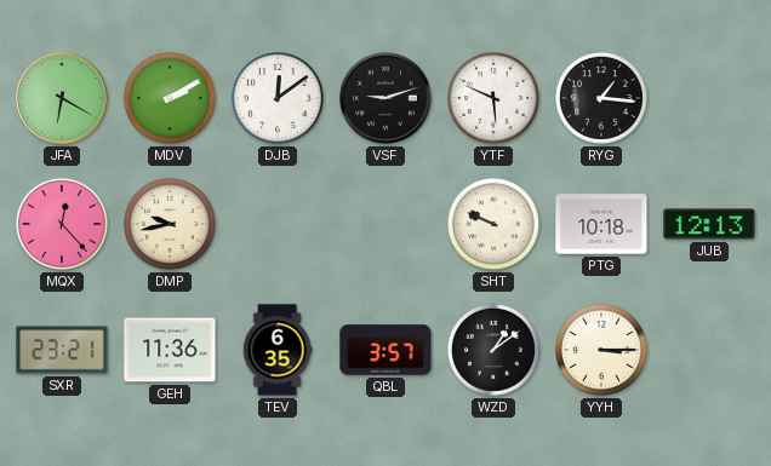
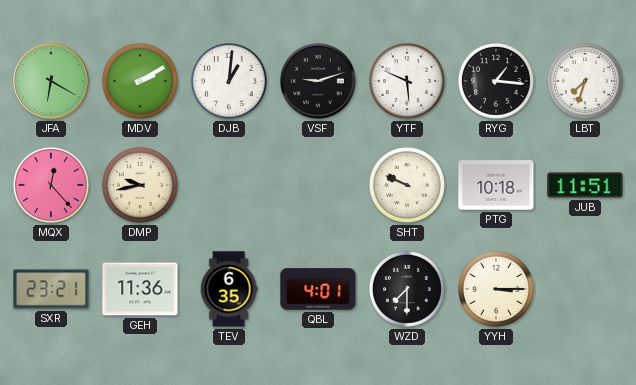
DJB: 12:09 -> 1:01 (229, 81)
LBT: none -> 7:33 (585, 81)
JUB: 12:13 -> 11:51 (585, 185)
QBL: 3:57 -> 4:01 (318, 289)
WZD: 1:09 -> 7:30 (407, 289)
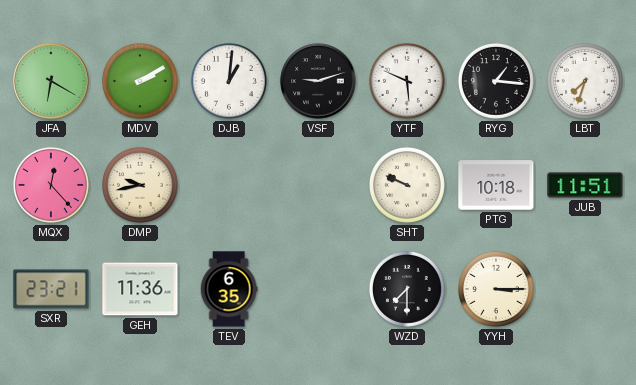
QBL: 4:01 -> none (318, 289)
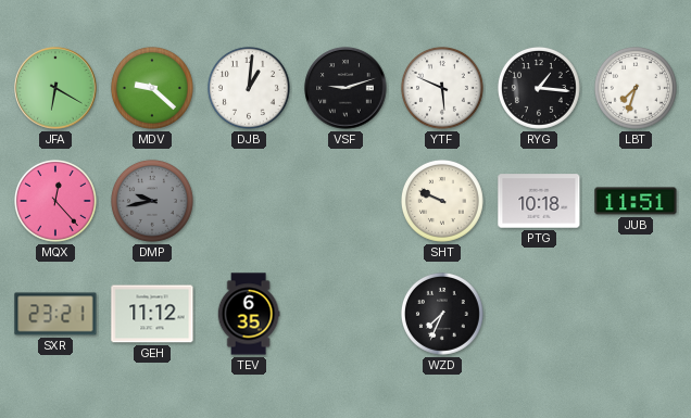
MDV: 2:10 -> 9:22 (152, 88)
DMP dial: cream -> grey (152, 201)
GEH: 11:36 -> 11:12 (152, 314)
WZD: 7:30 -> 7:34 (442, 314)
YYH: 3:15 -> none (496, 289)
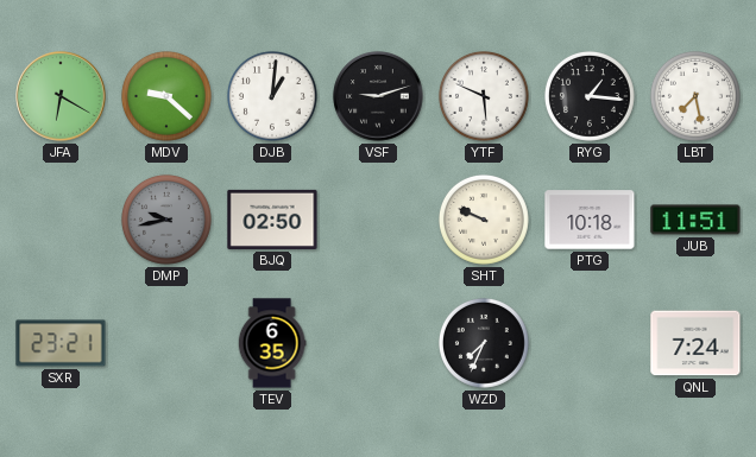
LBT: 7:33 -> 7:28 (695, 96)
MQX: 12:23 -> none (55, 201)
BJQ: none -> 02:50 (272, 220)
GEH: 11:12 -> none (152, 314)
QNL: none -> 7:24 (695, 343)
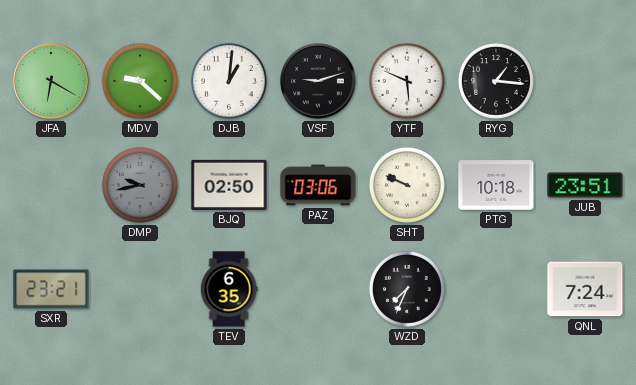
LBT: 7:28 -> none (695, 96)
PAZ: none -> 03:06 (318, 185)
JUB: 11:51 -> 23:51 (585, 185)
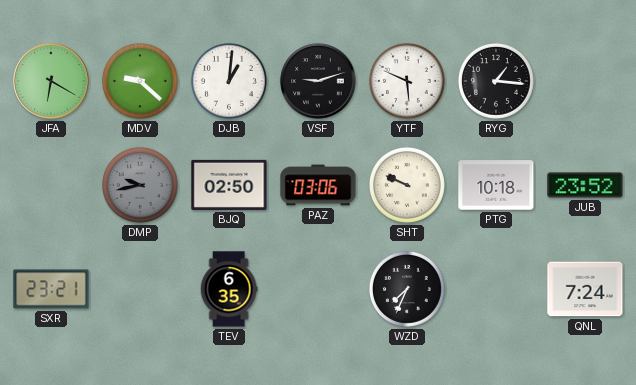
JUB: 23:51 -> 23:52 (585, 185)
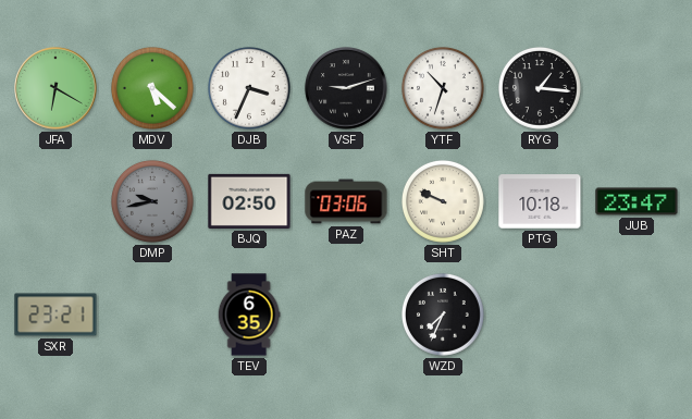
MDV: 9:22 -> 5:22 (152, 88)
DJB: 1:01 -> 3:34 (249, 88)
YTF: 5:49 -> 10:33 (443, 88)
JUB: 23:52 -> 23:47 (637, 201)
QNL: 7:24 -> none (585, 289)
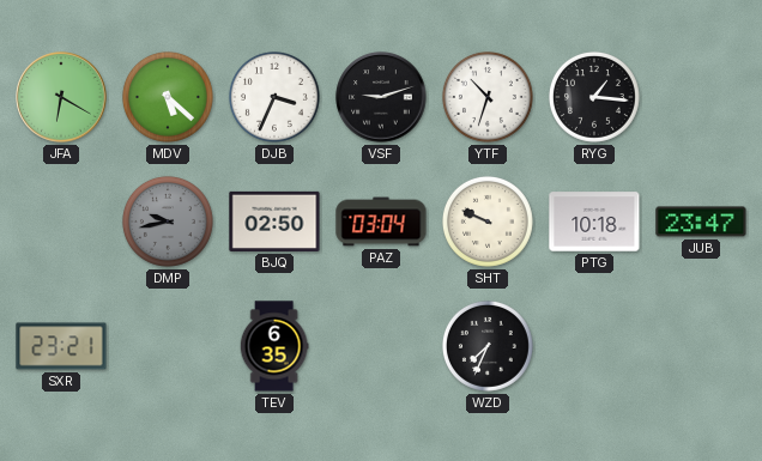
PAZ: 03:06 -> 03:04 (381, 222)
